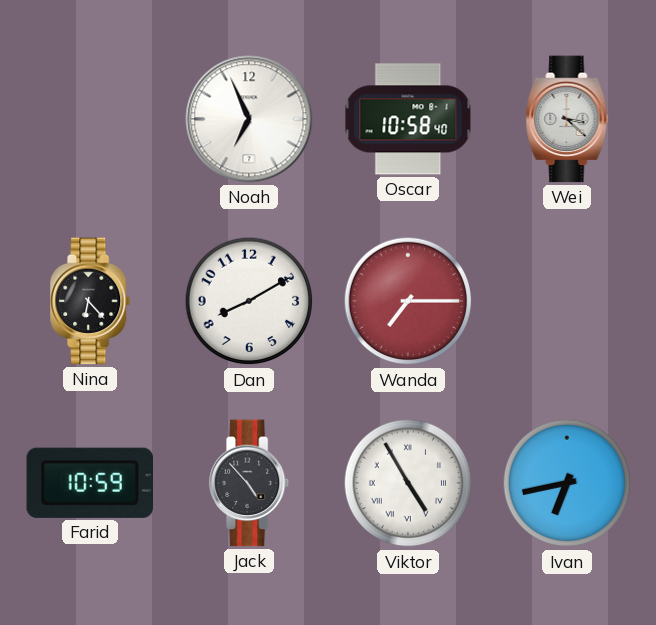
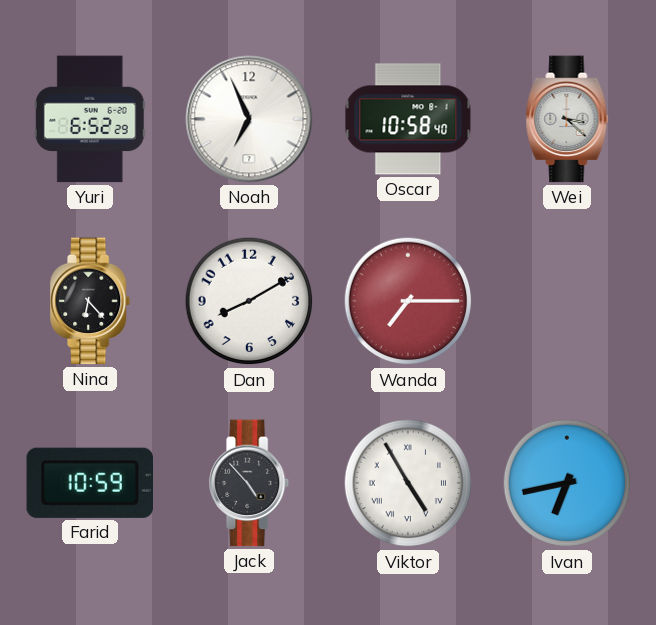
Yuri: none -> 6:52 (90, 119)
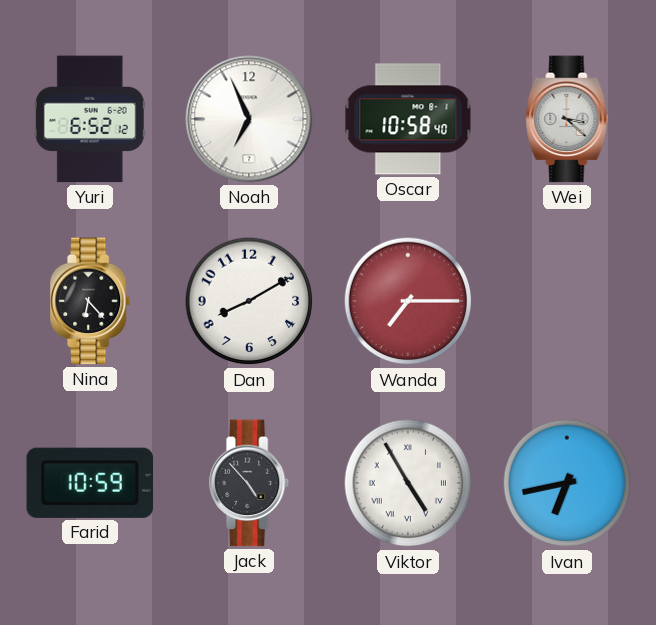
Yuri: 6:52:29 -> 6:52:12 (90, 119)
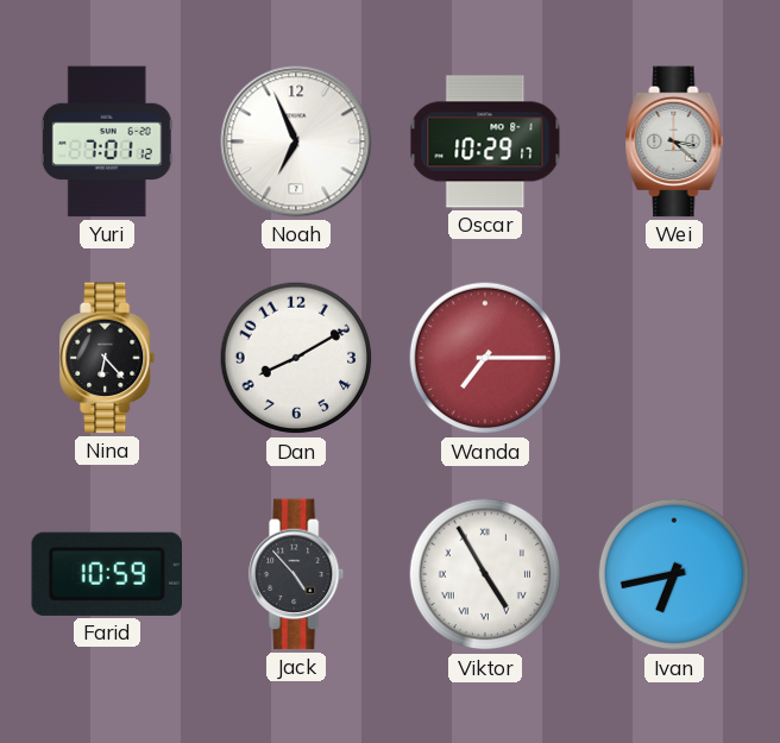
Yuri: 6:52 -> 7:01 (107, 141)
Oscar: 10:58 -> 10:29 (485, 141)
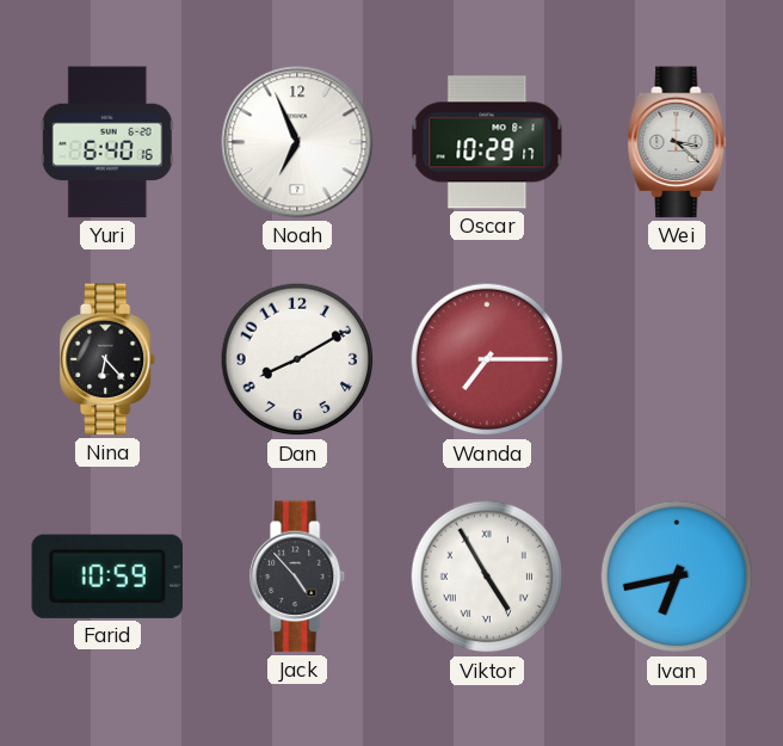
Yuri: 7:01 -> 6:40 (107, 142)
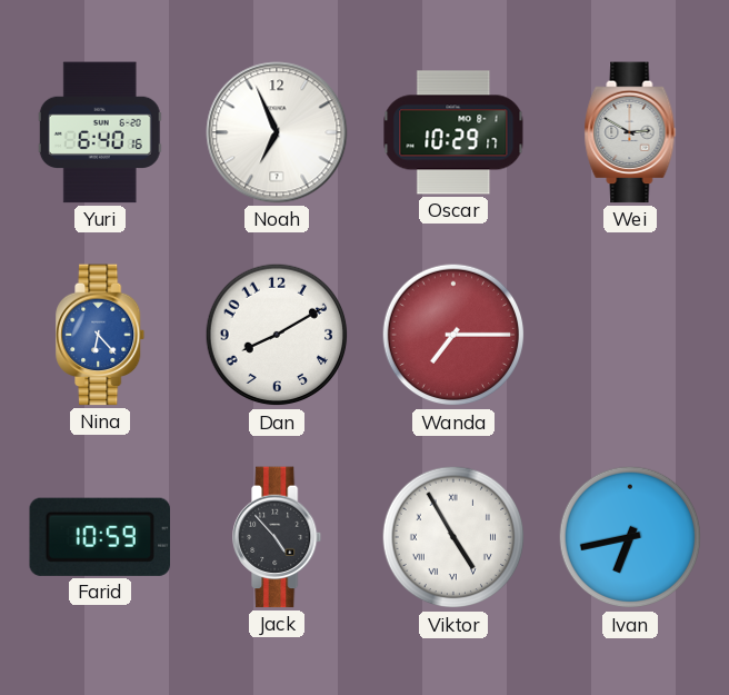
Wei: 3:22 -> 2:50 (630, 132)
Nina dial: black -> blue (101, 335)
